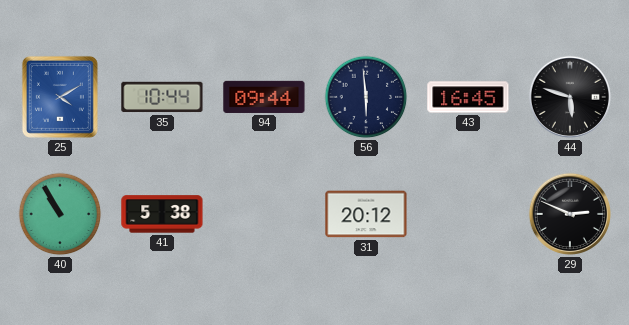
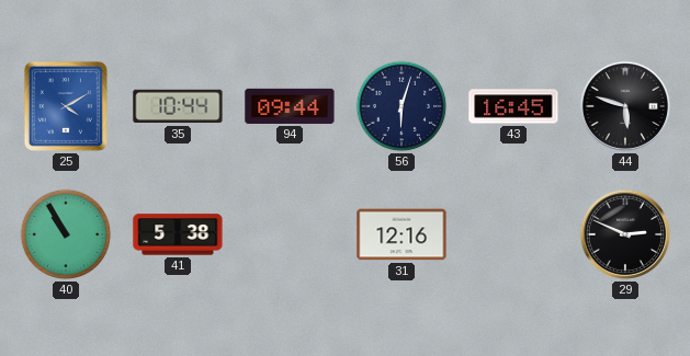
56: 5:59 -> 6:03 (401, 106)
31: 20:12 -> 12:16 (401, 234)
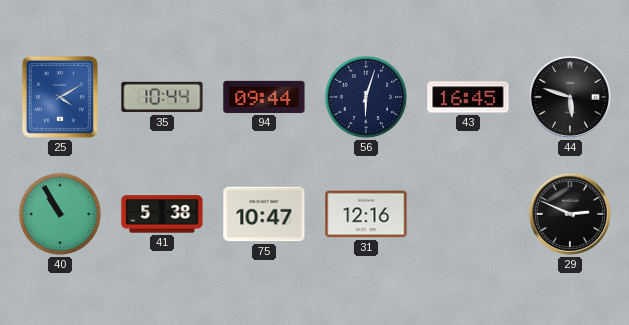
75: none -> 10:47 (264, 214)
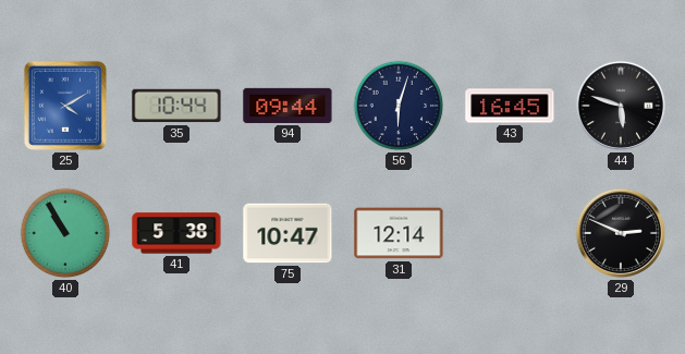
31: 12:16 -> 12:14 (399, 233)
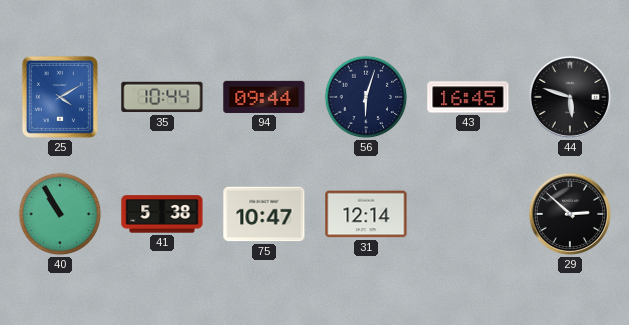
29: 2:49 -> 2:52 (570, 214)
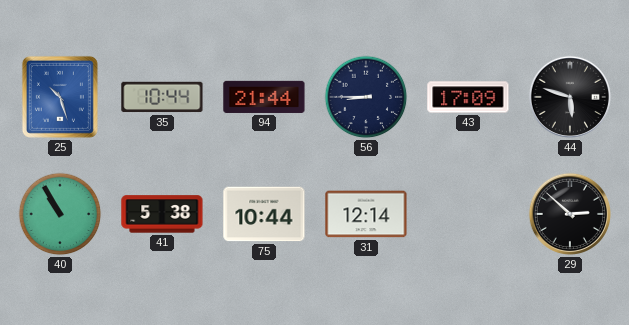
25: 4:10 -> 10:27 (60, 97)
94: 09:44 -> 21:44 (264, 97)
56: 6:03 -> 8:45 (366, 97)
43: 16:45 -> 17:09 (468, 97)
75: 10:47 -> 10:44 (264, 214)
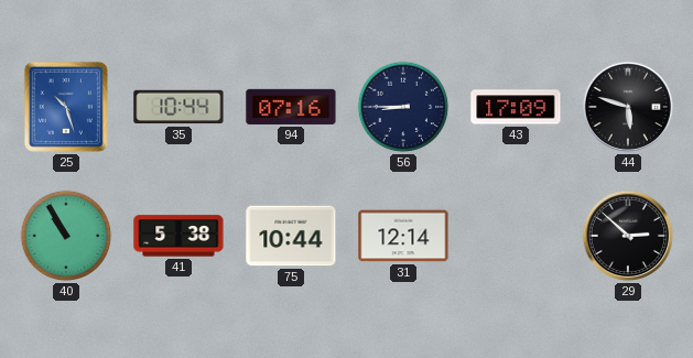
94: 21:44 -> 07:16 (291, 107)
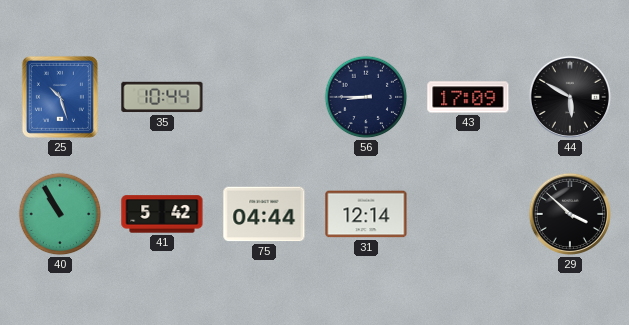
94: 07:16 -> none (291, 107)
44: 5:48 -> 5:50 (570, 97)
41: 5:38 -> 5:42 (162, 214)
75: 10:44 -> 04:44 (264, 214)
29: 2:52 -> 3:52 (570, 214)
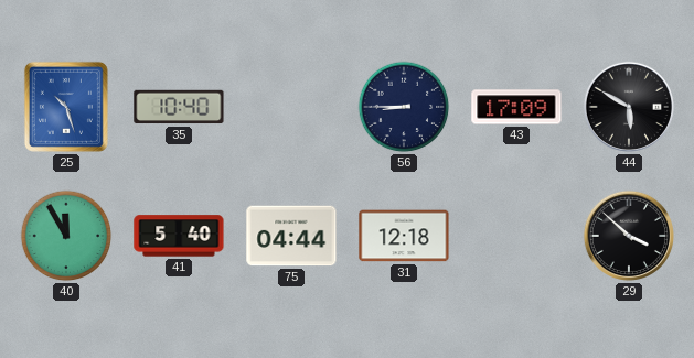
35: 10:44 -> 10:40 (179, 107)
40: 10:55 -> 11:55 (66, 236)
41: 5:42 -> 5:40 (179, 236)
31: 12:14 -> 12:18 (404, 236)
